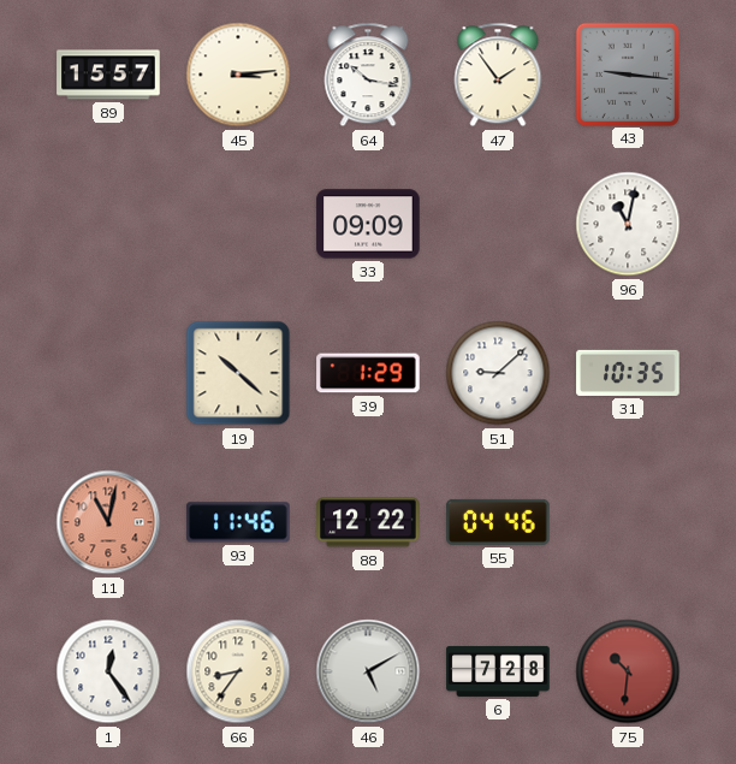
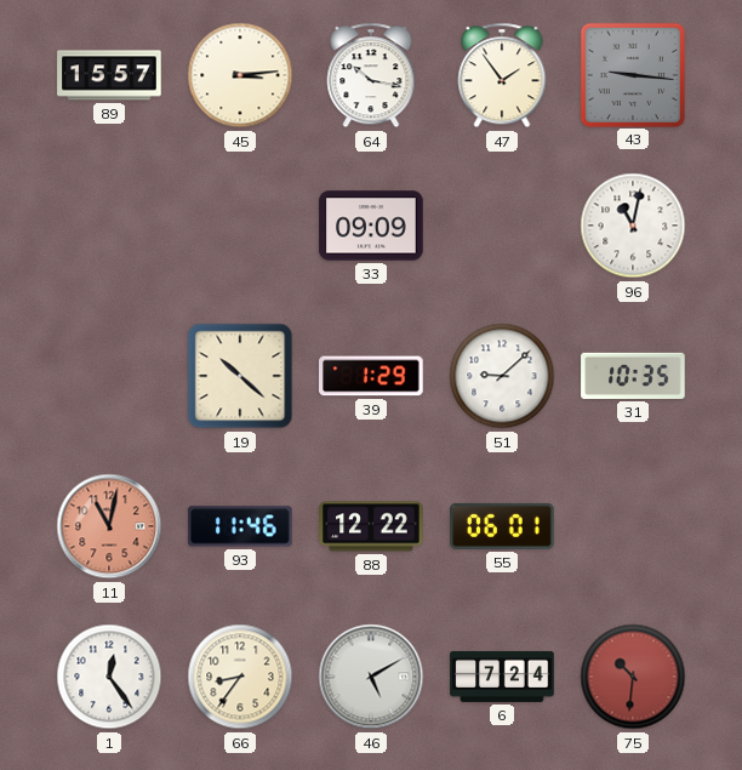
55: 04:46 -> 06:01 (502, 526)
6: 7:28 -> 7:24 (502, 677)
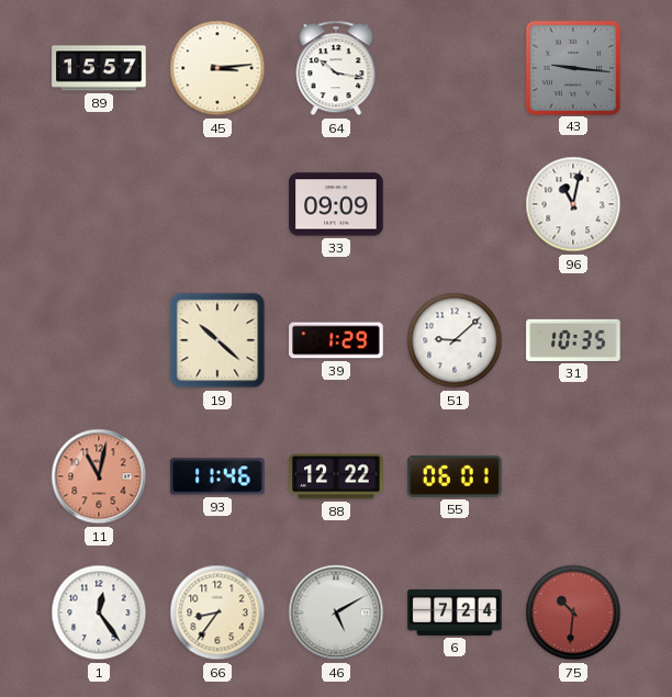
47: 1:54 -> none (502, 75)
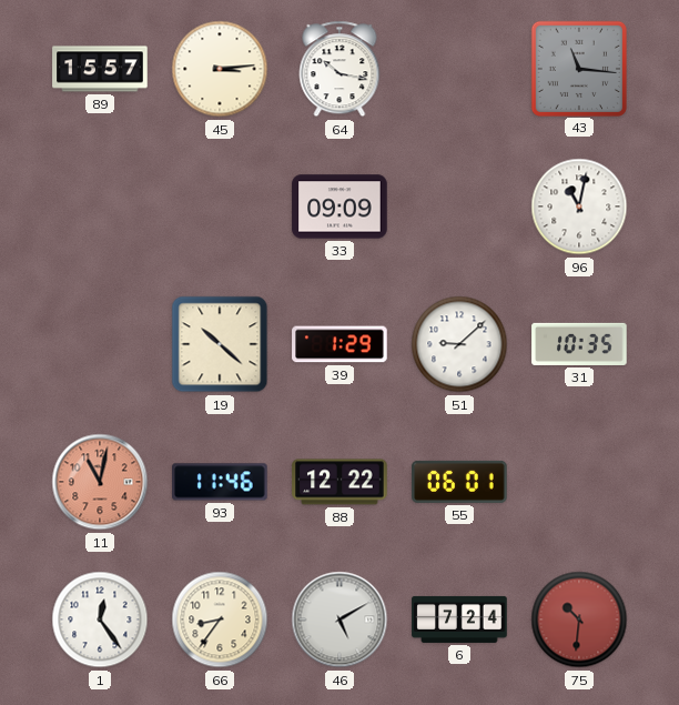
43: 9:16 -> 11:16 (578, 68)
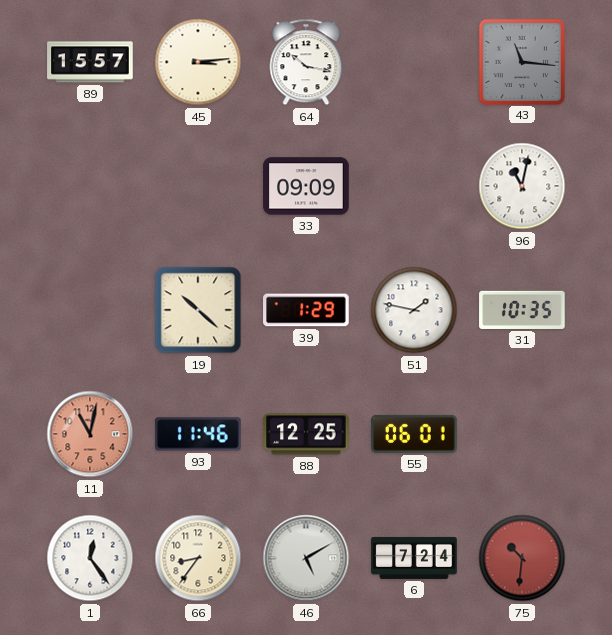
51: 9:08 -> 1:47 (414, 310)
88: 12:22 -> 12:25 (306, 434)
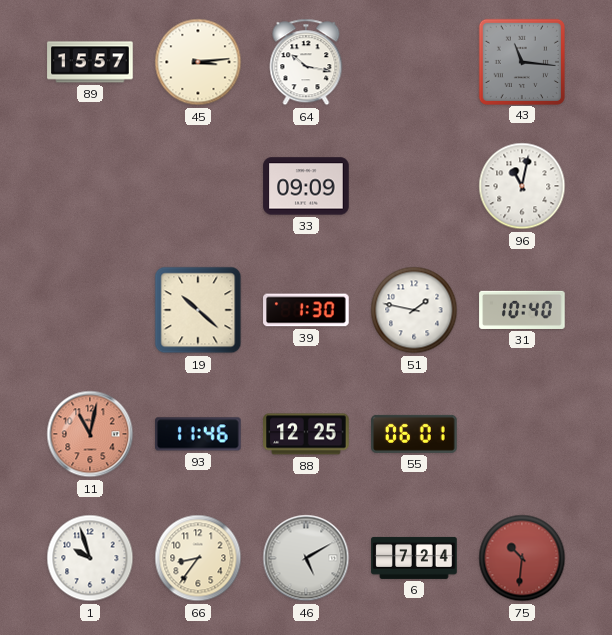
39: 1:29 -> 1:30 (306, 310)
31: 10:35 -> 10:40 (522, 310)
1: 12:24 -> 9:57 (90, 558)
